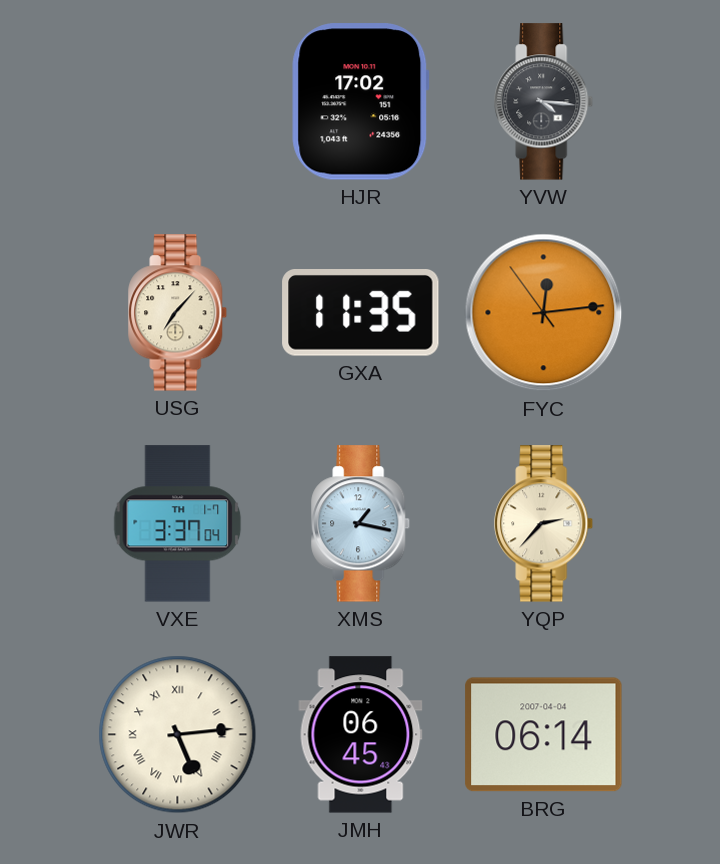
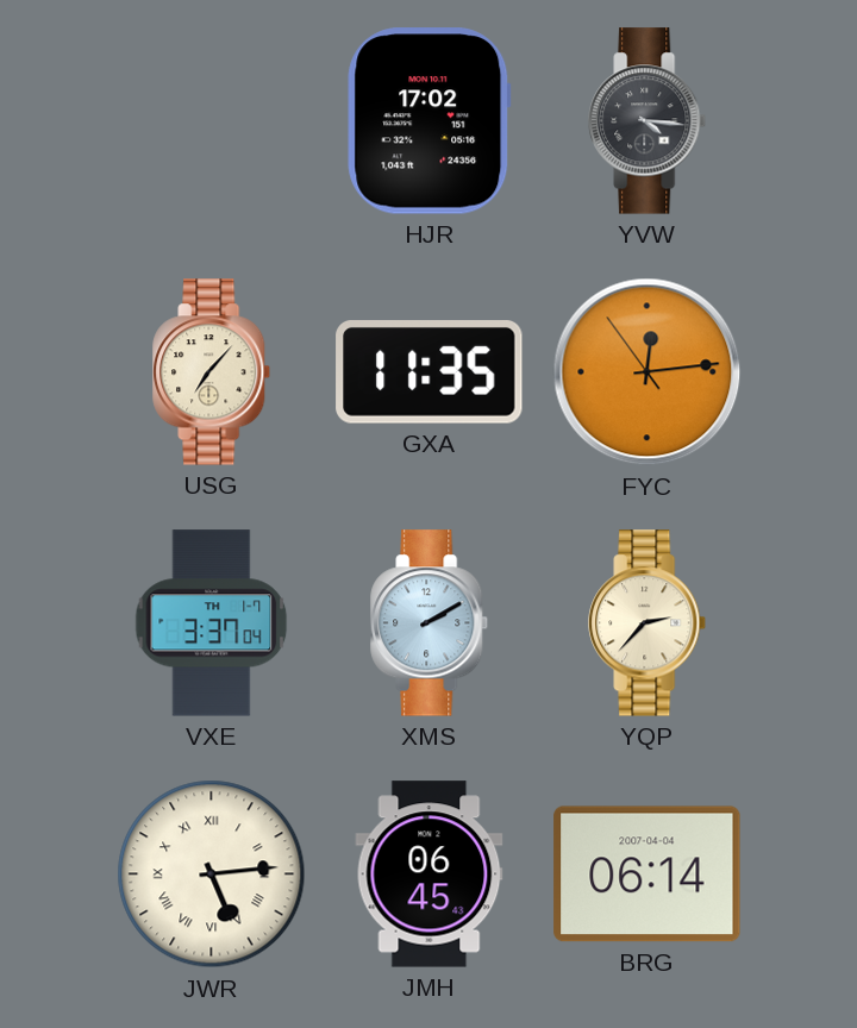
XMS: 1:17 -> 2:10 (430, 623)
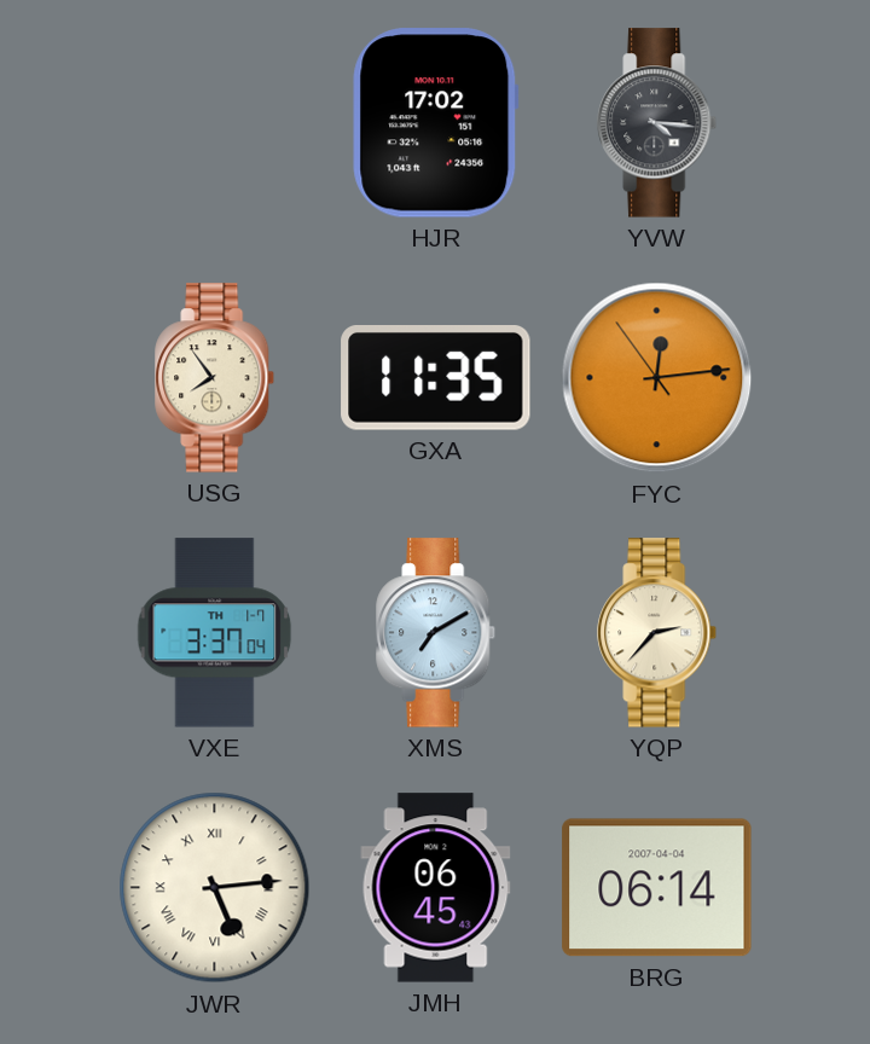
USG: 7:07 -> 7:54 (215, 378)
XMS: 2:10 -> 7:10 (436, 633)
